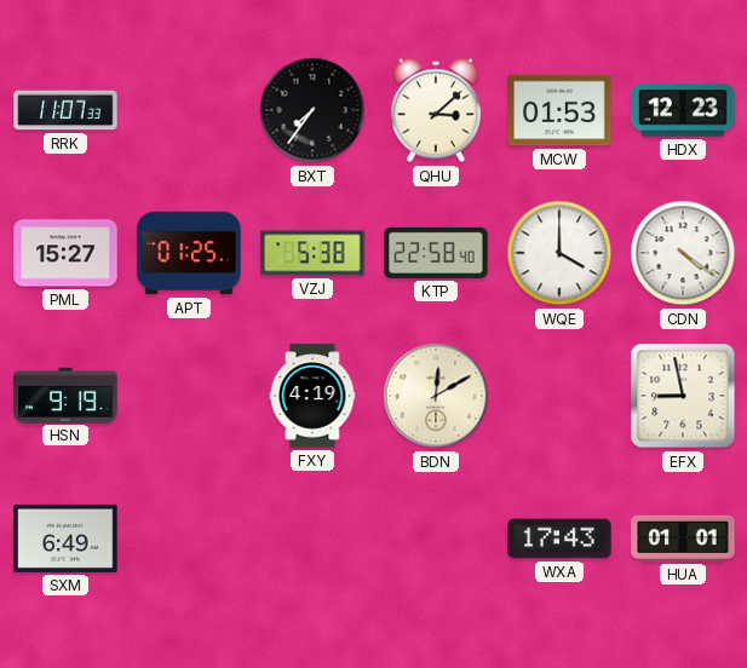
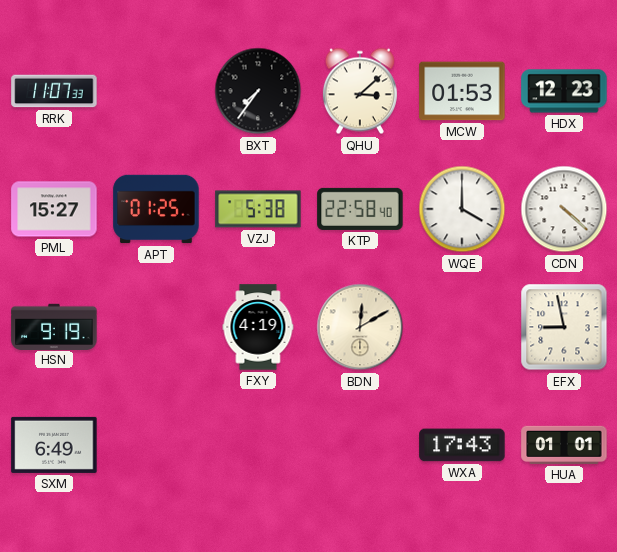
CDN: 4:21 -> 4:22 (564, 209)
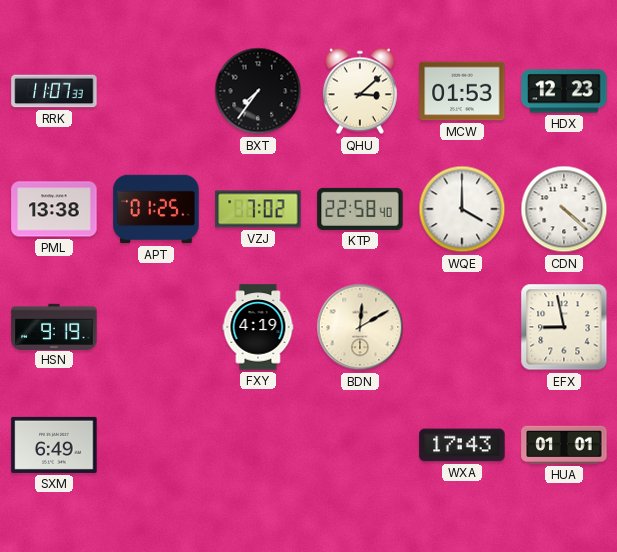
PML: 15:27 -> 13:38 (54, 209)
VZJ: 5:38 -> 7:02 (258, 209)
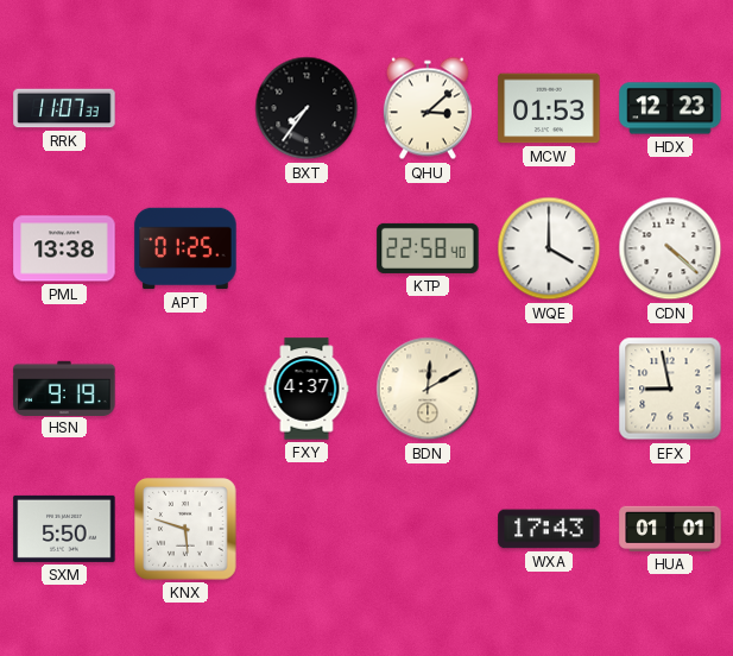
VZJ: 7:02 -> none (258, 209)
FXY: 4:19 -> 4:37 (307, 389)
SXM: 6:49 -> 5:50 (64, 529)
KNX: none -> 5:48 (187, 530)
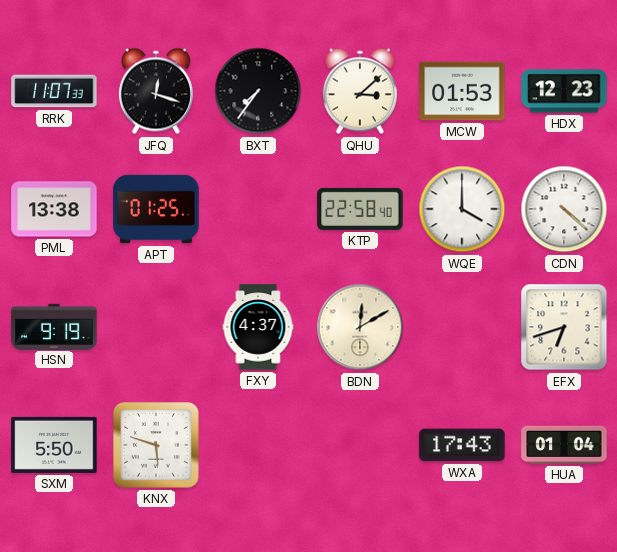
JFQ: none -> 12:18 (156, 91)
EFX: 8:58 -> 6:42 (564, 327)
HUA: 01:01 -> 01:04 (564, 445)
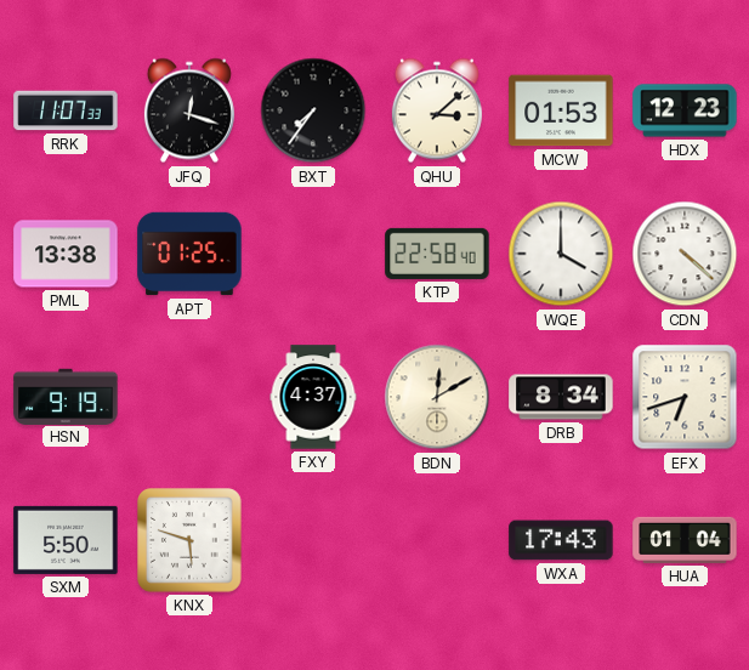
DRB: none -> 8:34 (561, 397)
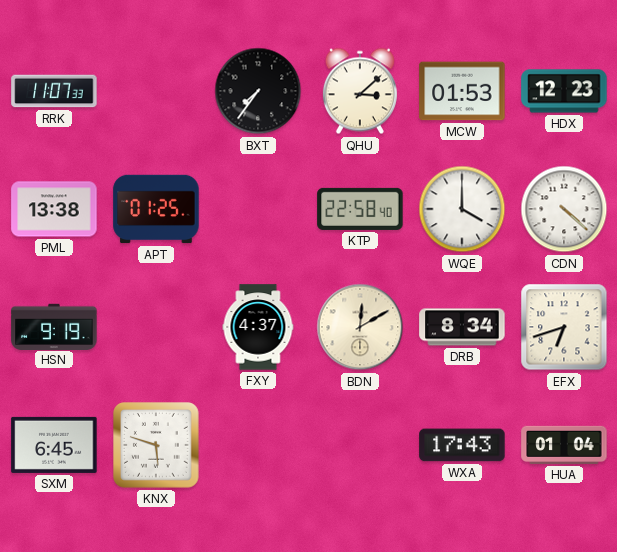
JFQ: 12:18 -> none (189, 110)
SXM: 5:50 -> 6:45 (54, 445)
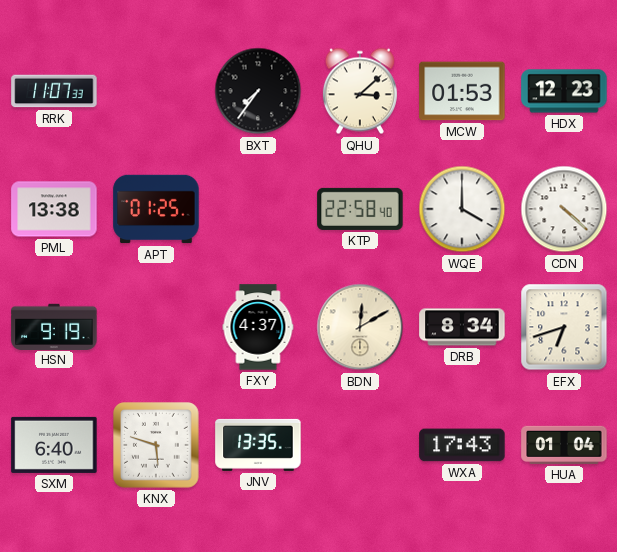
SXM: 6:45 -> 6:40 (54, 445)
JNV: none -> 13:35 (258, 445)
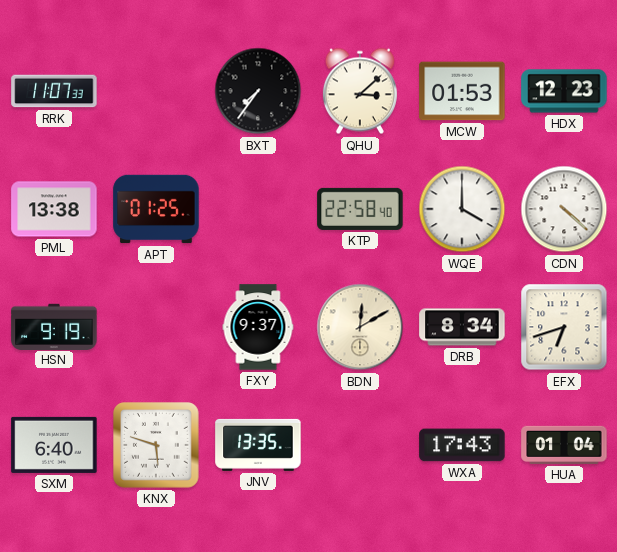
FXY: 4:37 -> 9:37 (258, 327)
